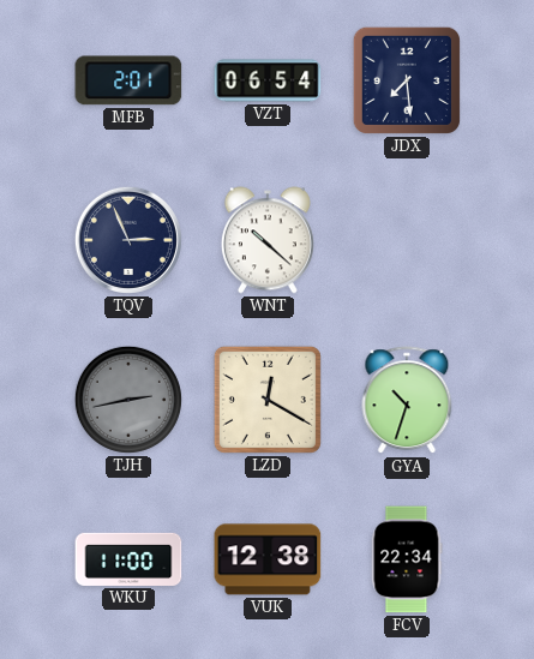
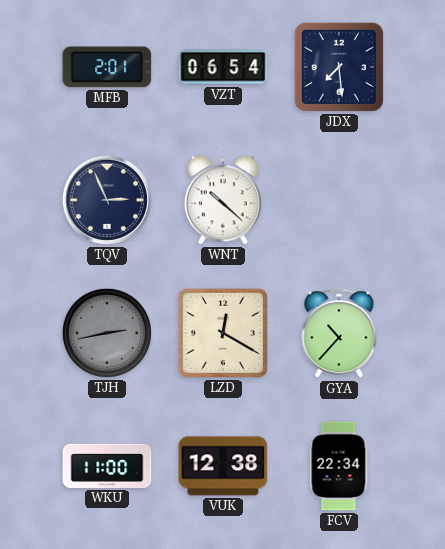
GYA: 10:33 -> 10:37 (339, 334)
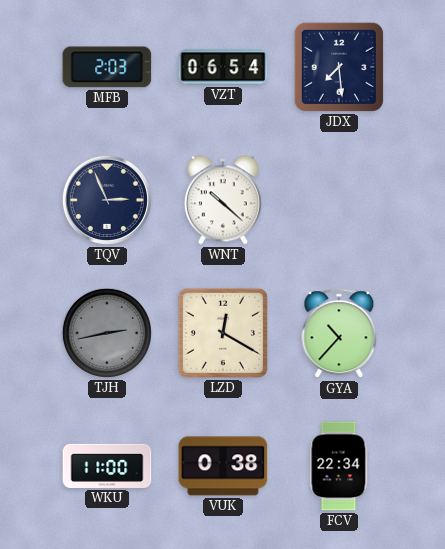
MFB: 2:01 -> 2:03 (107, 67)
VUK: 12:38 -> 0:38 (223, 466)
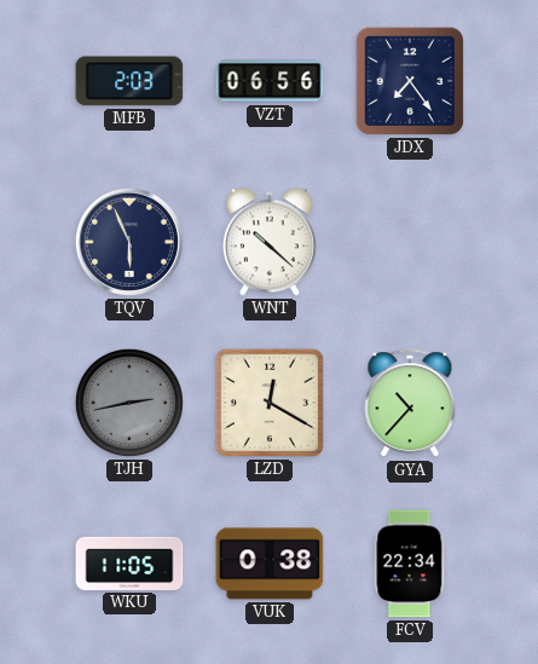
VZT: 06:54 -> 06:56 (270, 81)
JDX: 7:29 -> 7:24 (410, 81)
TQV: 2:56 -> 5:56 (129, 242)
WKU: 11:00 -> 11:05 (129, 564)
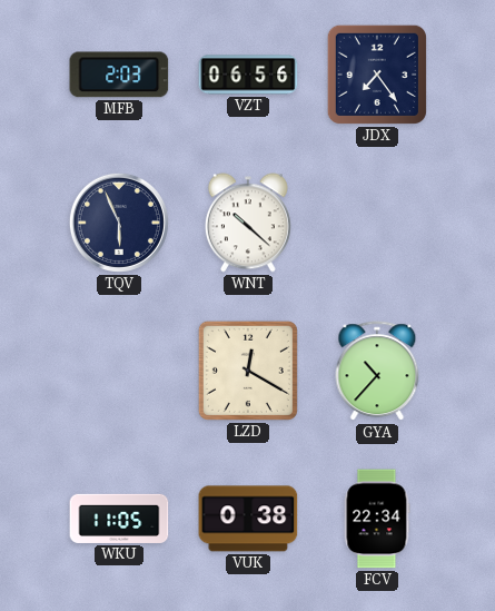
TJH: 2:43 -> none (129, 403)
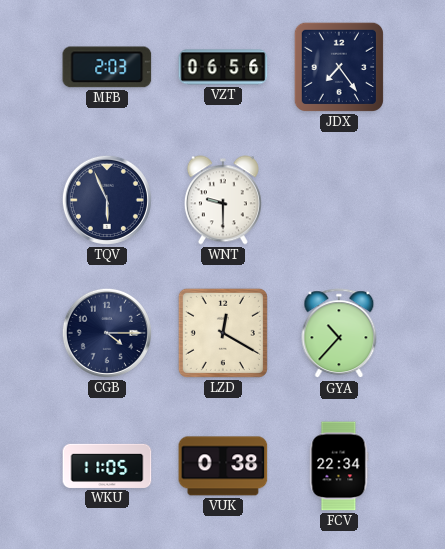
WNT: 10:22 -> 9:30 (223, 200)
CGB: none -> 4:15 (107, 333)
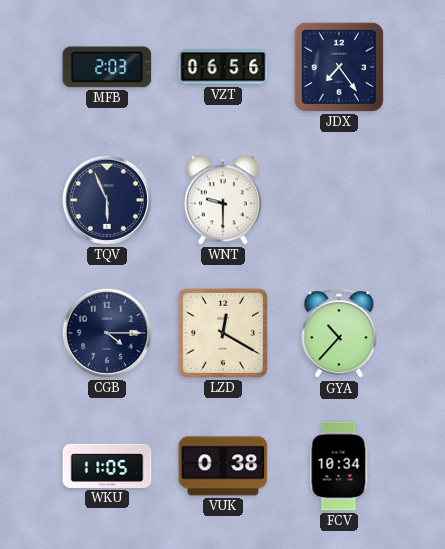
FCV: 22:34 -> 10:34 (339, 466)
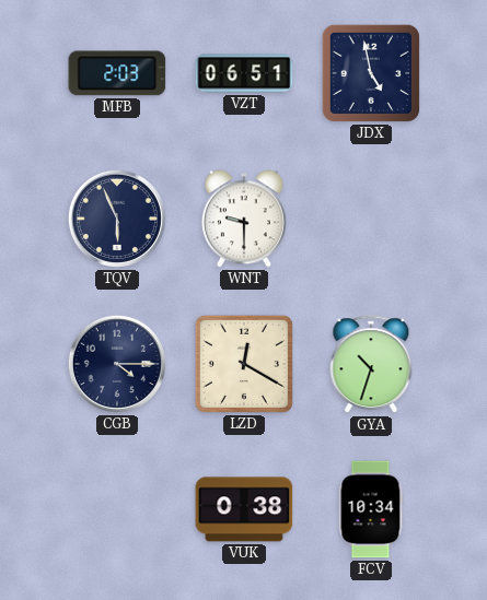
VZT: 06:56 -> 06:51 (244, 73)
JDX: 7:24 -> 4:58 (371, 73)
GYA: 10:37 -> 10:33 (371, 365)
WKU: 11:05 -> none (107, 466)
